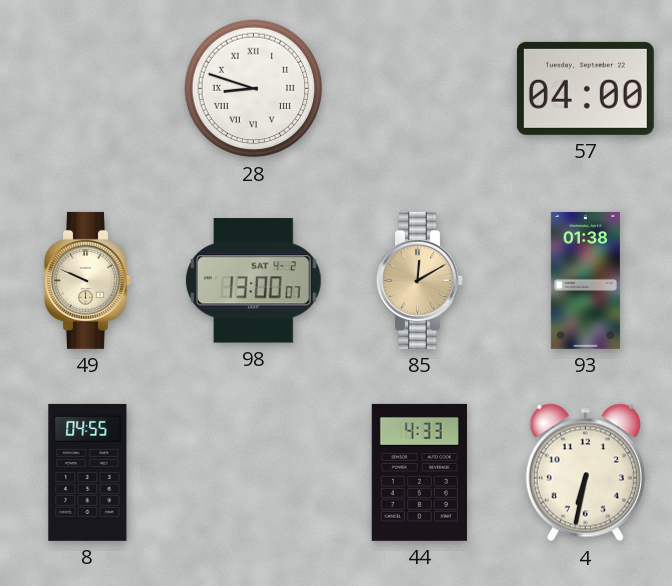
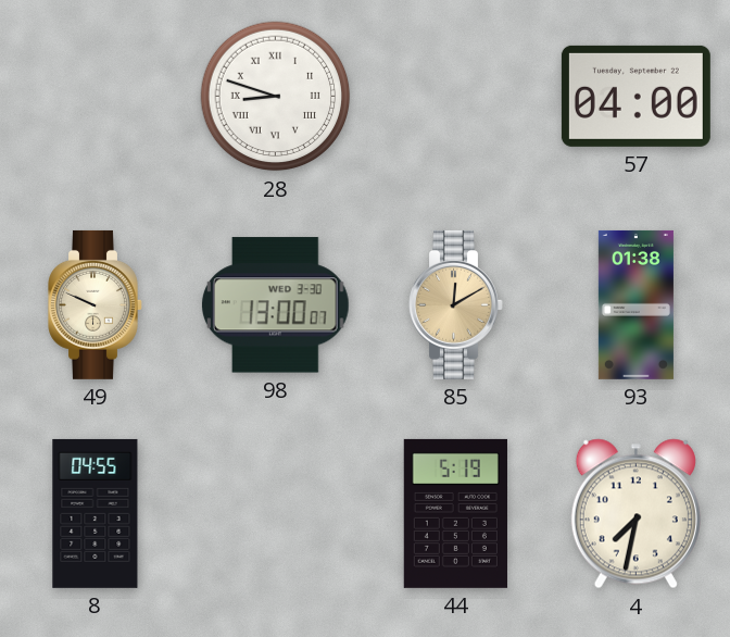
98 date: SAT 4-2 -> WED 3-30 (276, 305)
44: 4:33 -> 5:19 (455, 513)
4: 6:32 -> 7:32 (635, 514)
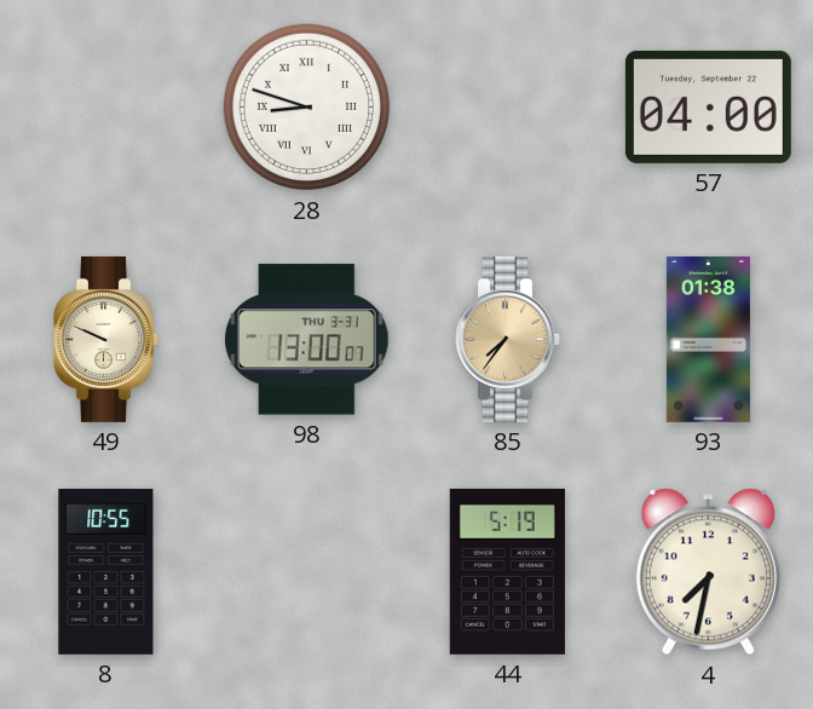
98 date: WED 3-30 -> THU 3-31 (307, 340)
85: 12:10 -> 7:36 (508, 339)
8: 04:55 -> 10:55 (106, 571)
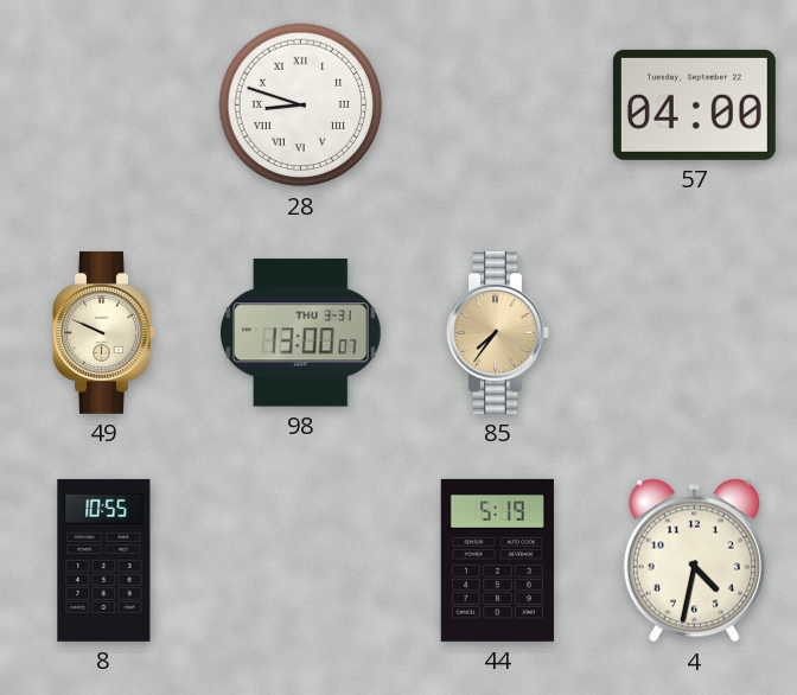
93: 01:38 -> none (708, 339)
4: 7:32 -> 4:32 (694, 561)
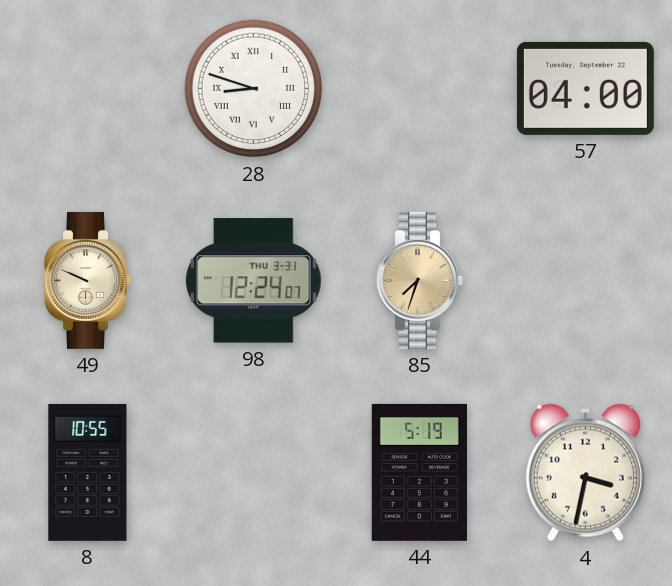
98: 13:00 -> 12:24 (254, 281)
85: 7:36 -> 7:33 (420, 280)
4: 4:32 -> 3:32 (585, 473)
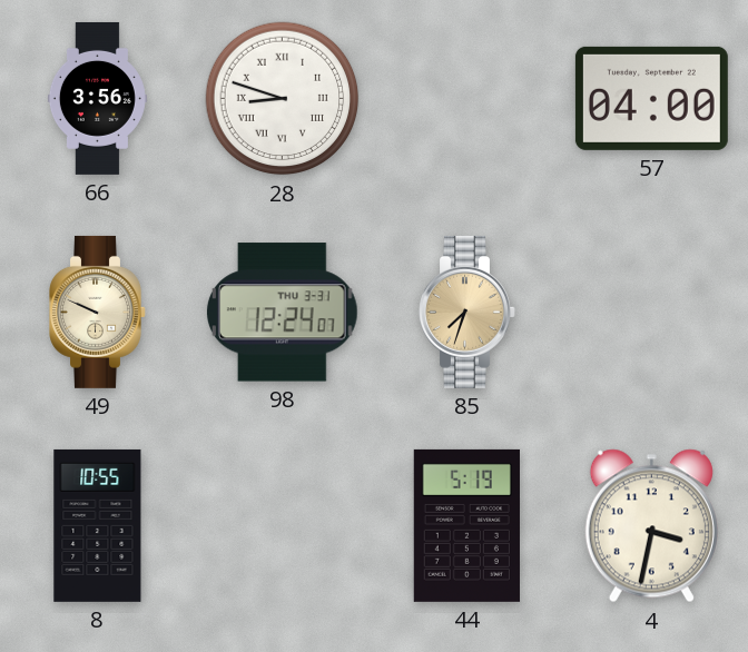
66: none -> 3:56 (97, 98)
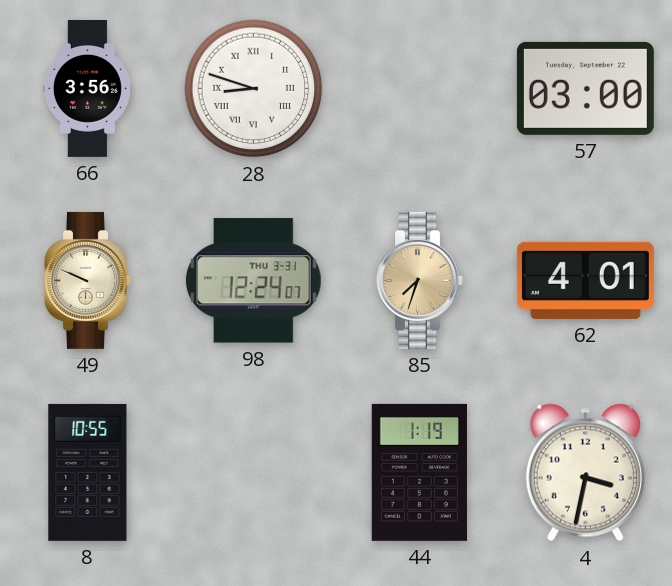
57: 04:00 -> 03:00 (585, 88)
62: none -> 4:01 (585, 280)
44: 5:19 -> 1:19 (419, 472)
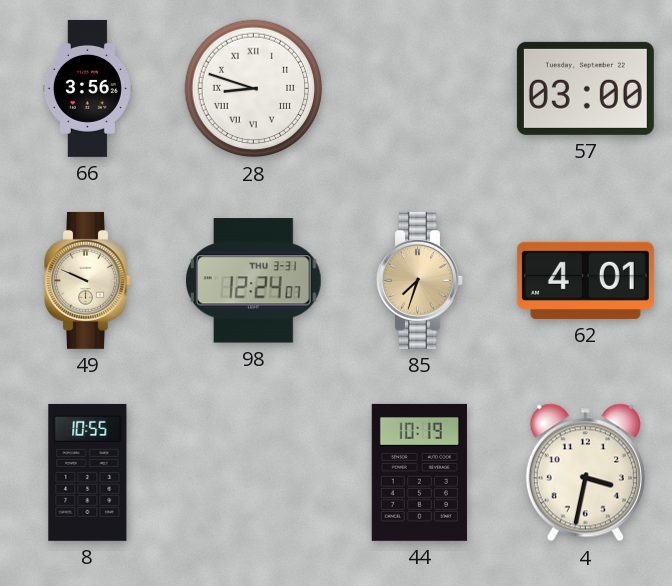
44: 1:19 -> 10:19 (419, 472)
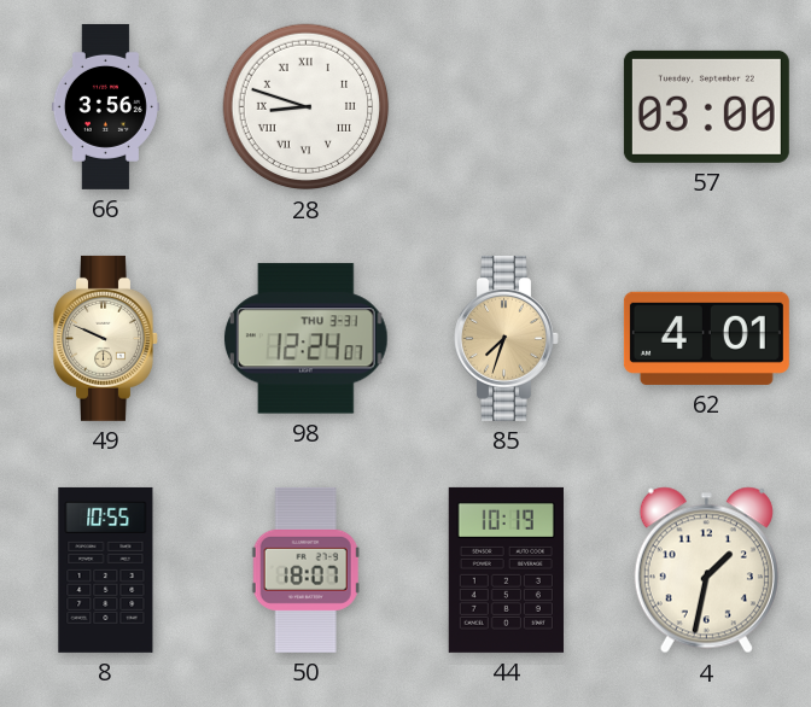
50: none -> 18:07 (305, 569)
4: 3:32 -> 1:32 (706, 571)
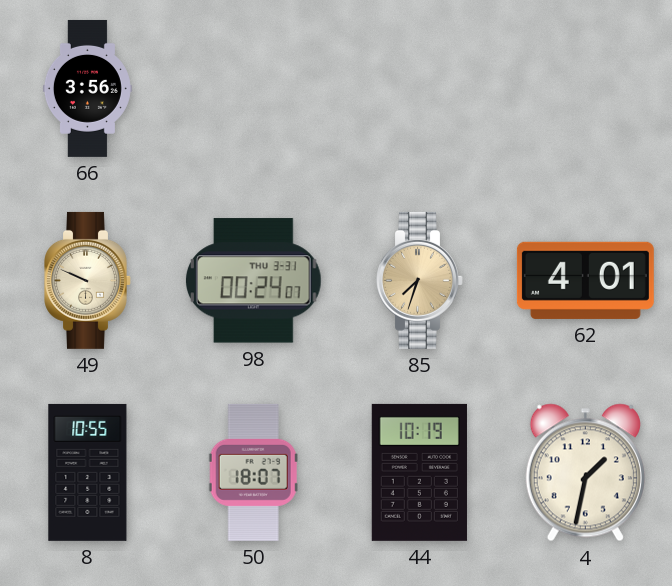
28: 8:48 -> none (307, 107)
57: 03:00 -> none (706, 106)
98: 12:24 -> 00:24 (254, 281)
